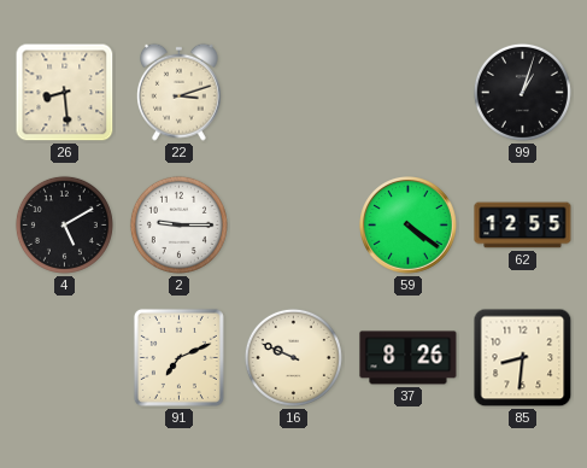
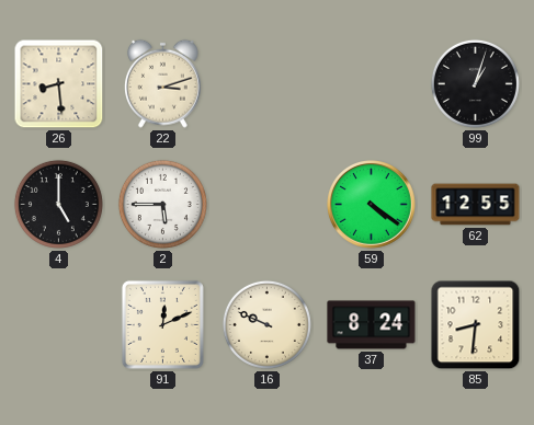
4: 5:10 -> 5:00 (58, 204)
2: 9:15 -> 5:45 (162, 204)
91: 7:11 -> 12:11 (162, 324)
37: 8:26 -> 8:24 (372, 325)
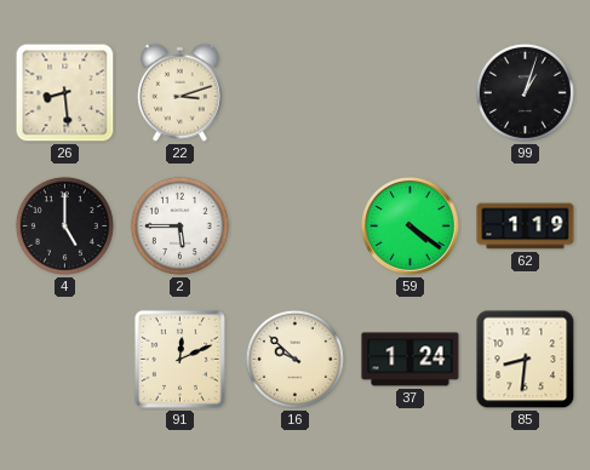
62: 12:55 -> 1:19 (526, 227)
16: 9:49 -> 9:52 (294, 359)
37: 8:24 -> 1:24 (411, 360)
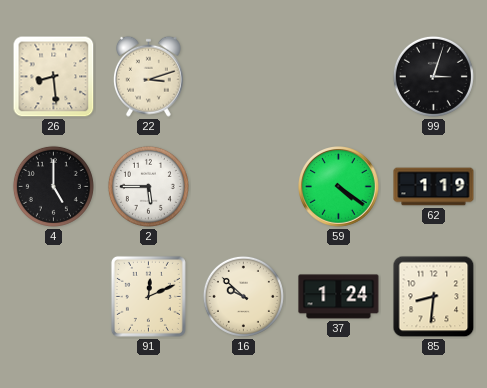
99: 1:03 -> 3:03 (433, 76)
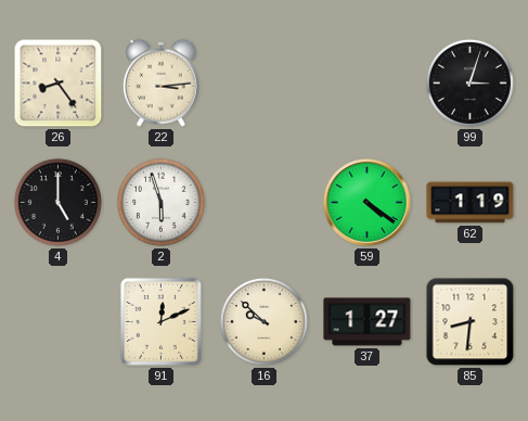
26: 8:29 -> 8:24 (59, 84)
22: 3:12 -> 3:14 (160, 82)
2: 5:45 -> 5:57 (160, 202)
37: 1:24 -> 1:27 (368, 322)
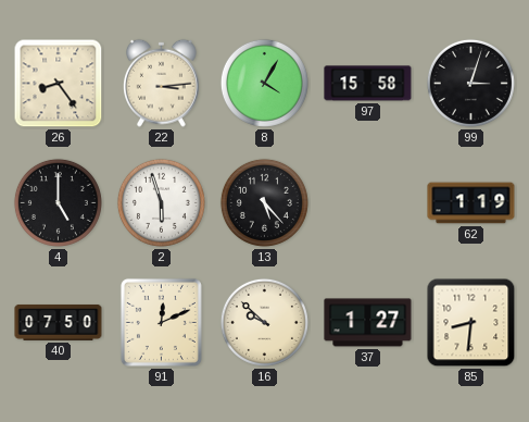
8: none -> 4:05 (264, 83)
97: none -> 15:58 (368, 84)
13: none -> 5:23 (264, 202)
59: 4:21 -> none (368, 203)
40: none -> 07:50 (59, 322)
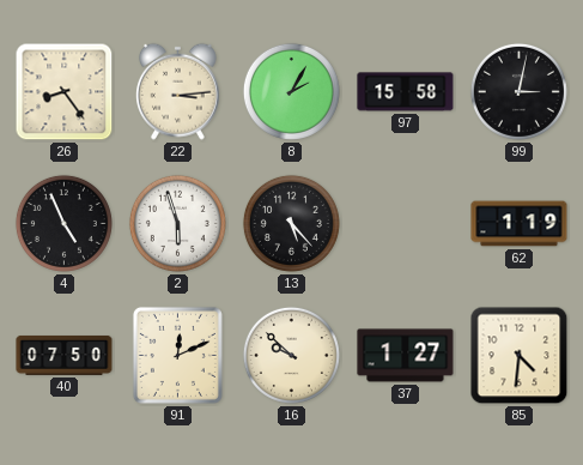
8: 4:05 -> 2:05 (291, 91)
99: 3:03 -> 3:02 (518, 91)
4: 5:00 -> 4:56 (63, 223)
85: 8:31 -> 4:31 (520, 356)
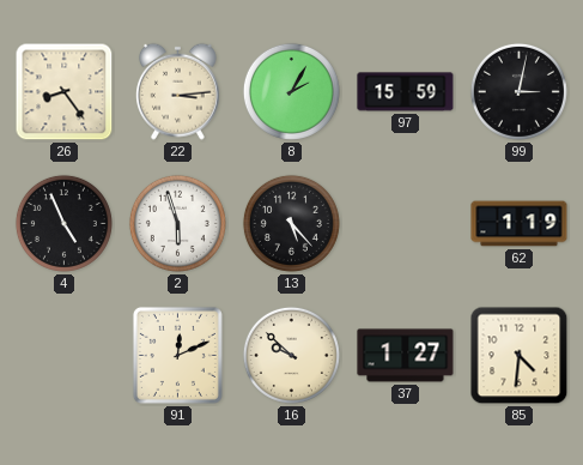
97: 15:58 -> 15:59 (406, 92)
40: 07:50 -> none (65, 355)
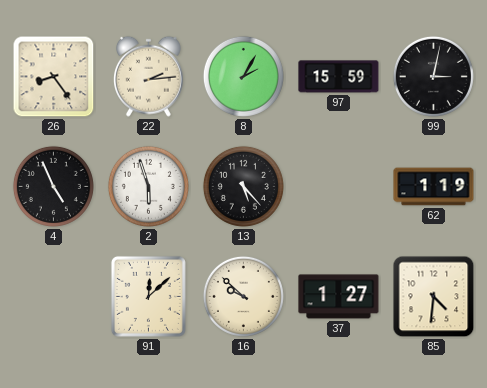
22: 3:14 -> 2:14 (148, 76)
91: 12:11 -> 12:08 (148, 296)
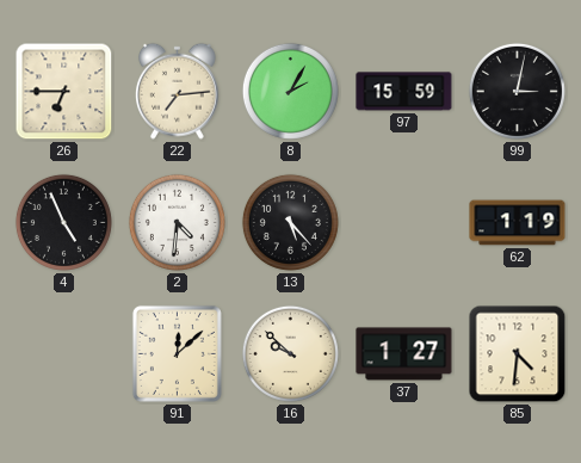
26: 8:24 -> 6:45 (64, 92)
22: 2:14 -> 7:14 (177, 91)
2: 5:57 -> 4:31 (177, 222)
